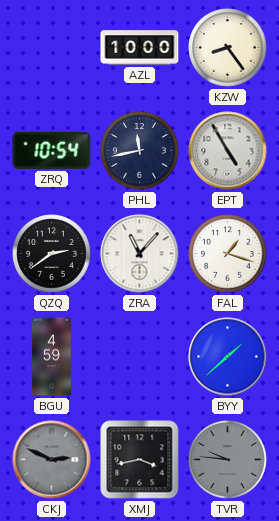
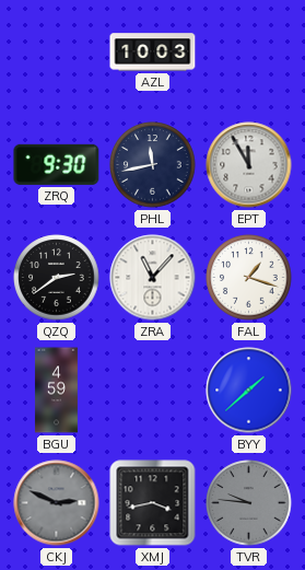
AZL: 10:00 -> 10:03 (153, 53)
KZW: 8:24 -> none (228, 48)
ZRQ: 10:54 -> 9:30 (57, 164)
EPT: 4:55 -> 11:55 (249, 165)
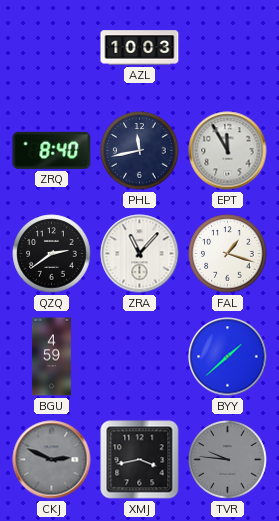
ZRQ: 9:30 -> 8:40 (52, 150)
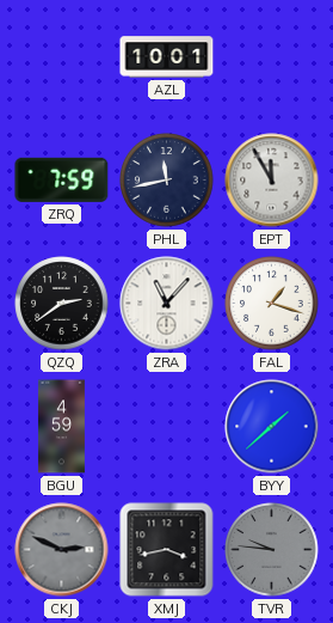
AZL: 10:03 -> 10:01 (167, 57)
ZRQ: 8:40 -> 7:59 (62, 179)
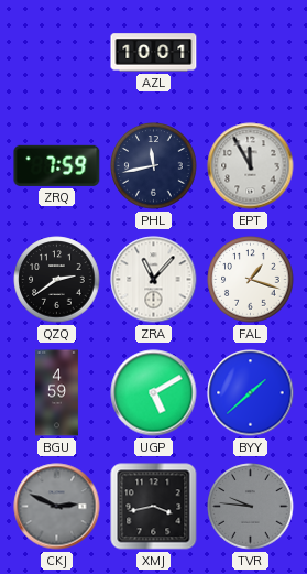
UGP: none -> 5:10 (154, 393)
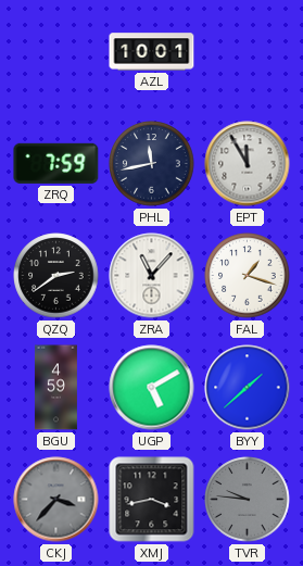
CKJ: 2:49 -> 3:37 (56, 500)
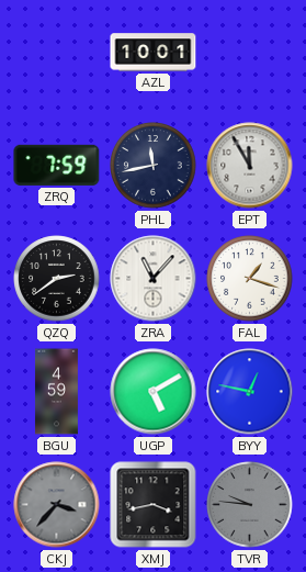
BYY: 1:38 -> 12:47 (250, 392)
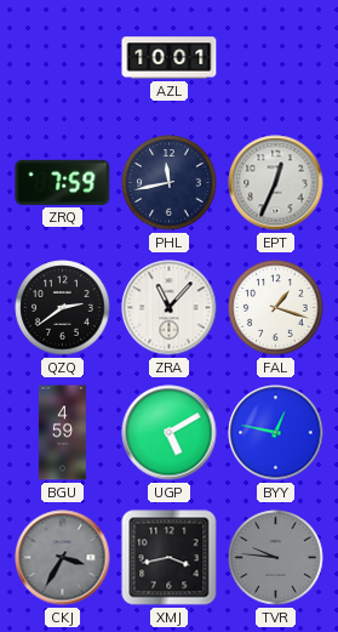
EPT: 11:55 -> 12:34 (276, 183)
CKJ: 3:37 -> 3:35 (63, 558)
